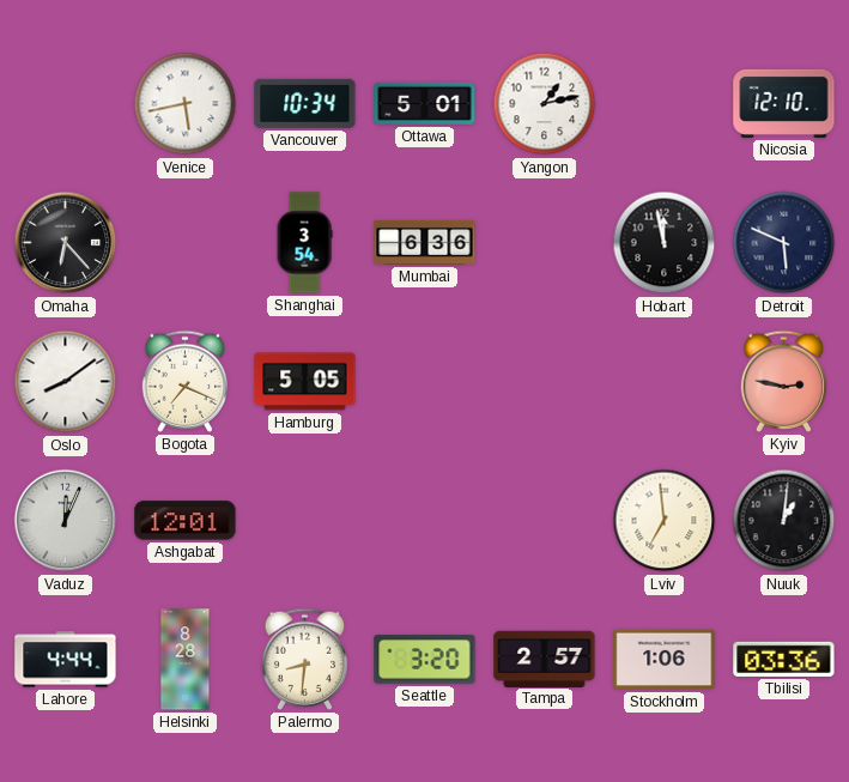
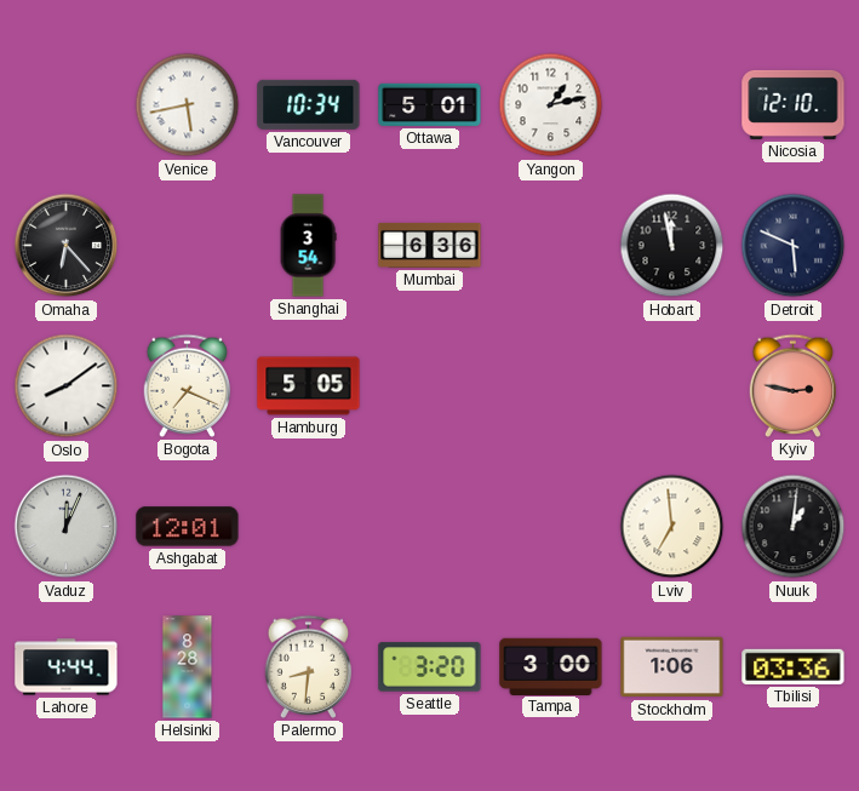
Tampa: 2:57 -> 3:00 (551, 666)
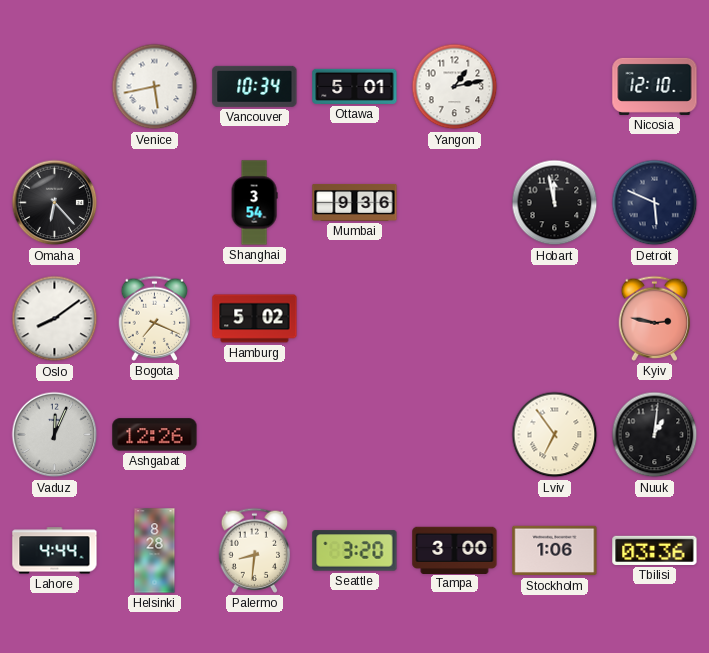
Mumbai: 6:36 -> 9:36 (355, 202)
Hamburg: 5:05 -> 5:02 (255, 319)
Ashgabat: 12:01 -> 12:26 (155, 435)
Lviv: 6:59 -> 6:54 (555, 435)
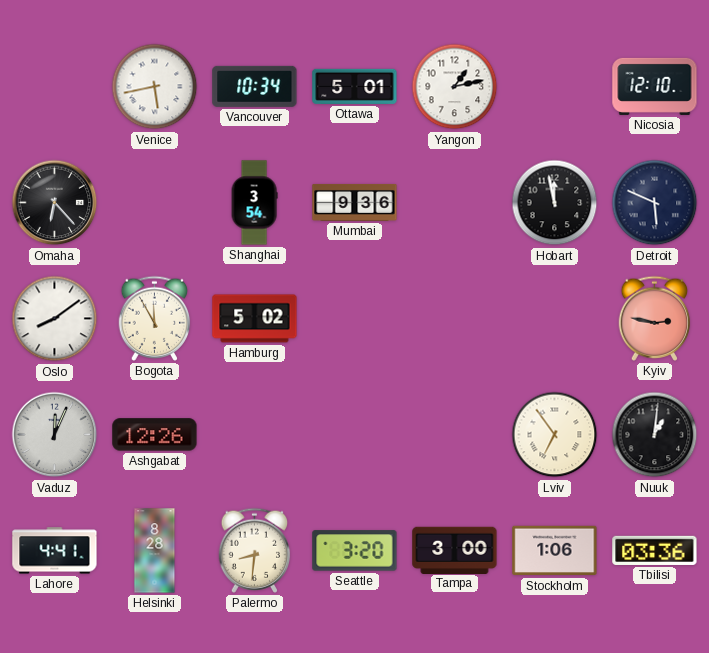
Bogota: 7:19 -> 11:55 (155, 318)
Lahore: 4:44 -> 4:41 (55, 551)
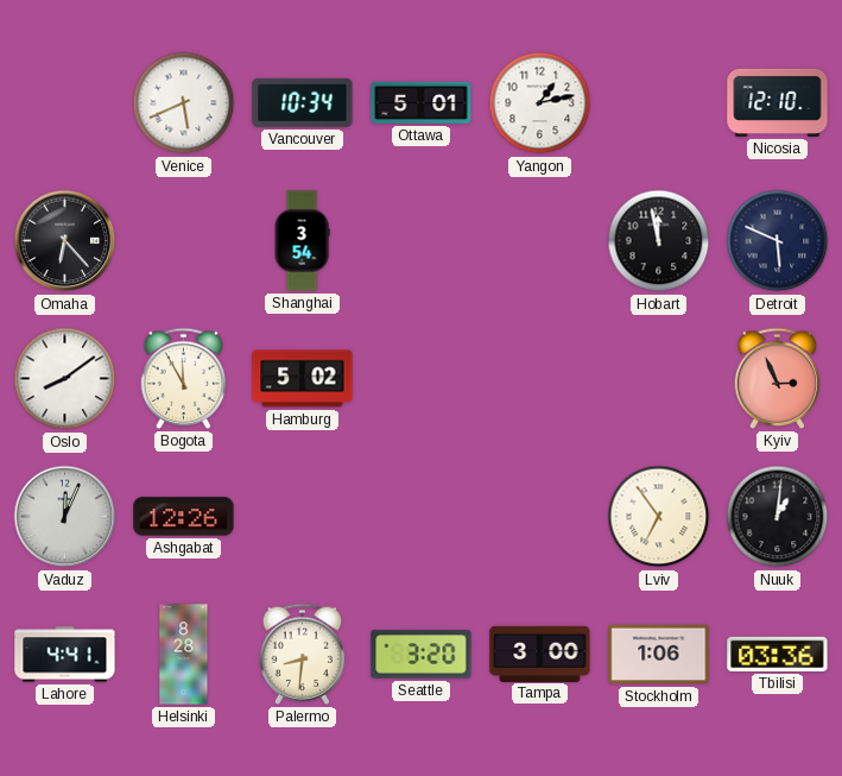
Venice: 5:43 -> 5:41 (184, 103)
Mumbai: 9:36 -> none (355, 202)
Kyiv: 2:47 -> 2:56 (778, 378)
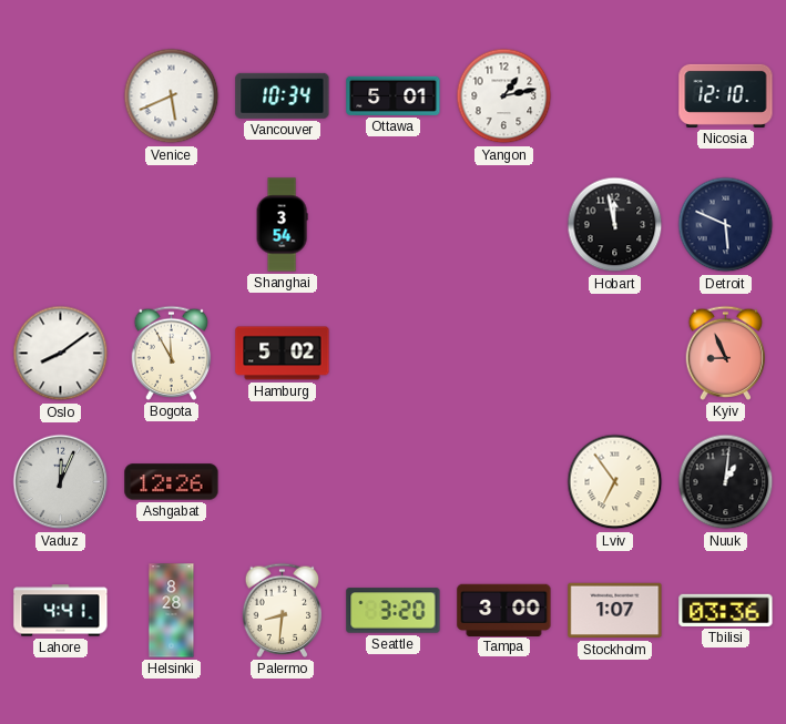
Omaha: 6:23 -> none (65, 241)
Kyiv: 2:56 -> 8:56 (726, 353)
Stockholm: 1:06 -> 1:07 (615, 611)
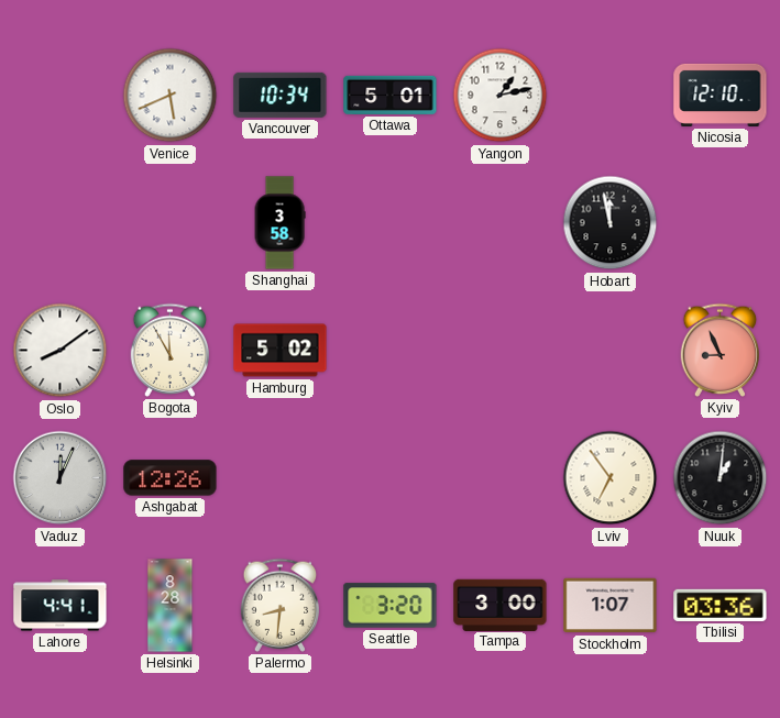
Shanghai: 3:54 -> 3:58 (279, 223)
Detroit: 5:49 -> none (726, 225)
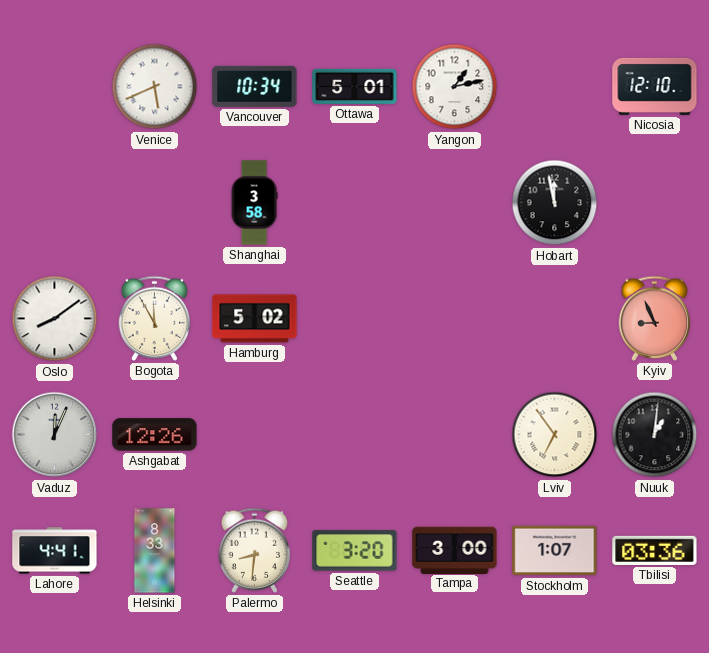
Helsinki: 8:28 -> 8:33 (155, 551)
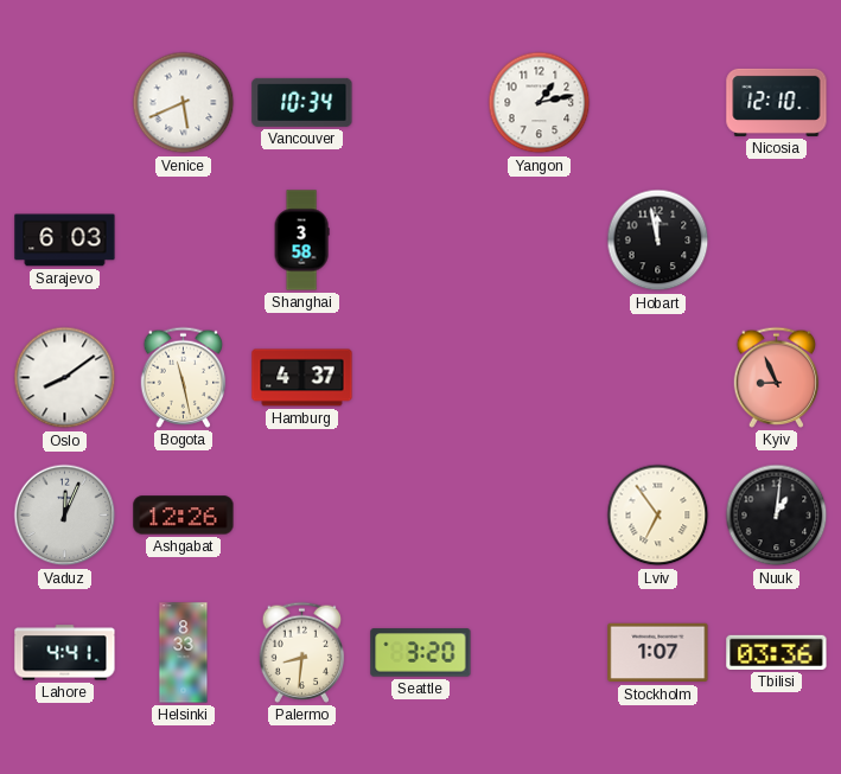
Ottawa: 5:01 -> none (355, 86)
Sarajevo: none -> 6:03 (65, 241)
Bogota: 11:55 -> 11:28 (184, 377)
Hamburg: 5:02 -> 4:37 (302, 378)
Tampa: 3:00 -> none (455, 550)
